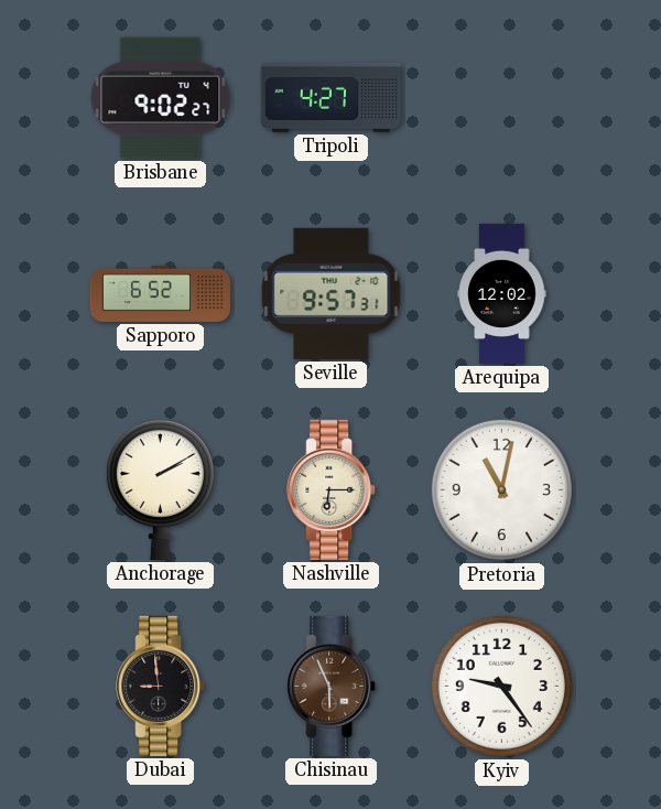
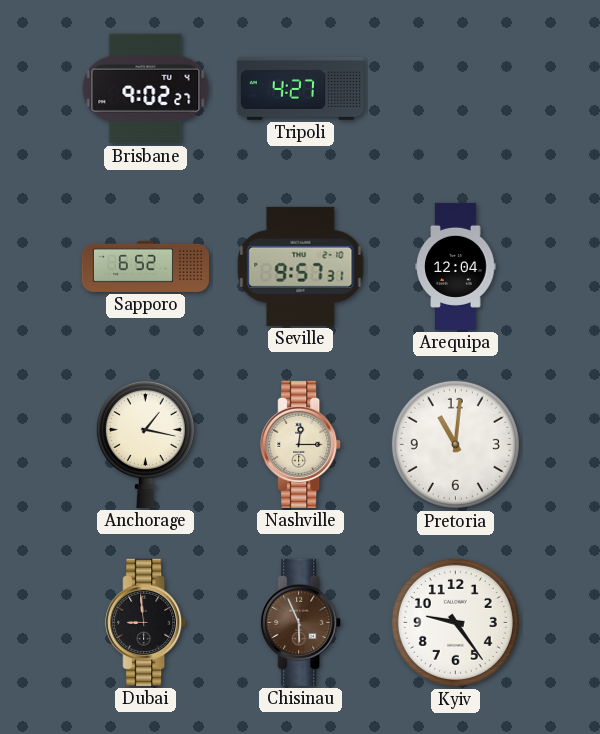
Arequipa: 12:02 -> 12:04 (456, 266)
Anchorage: 2:10 -> 1:17 (145, 444)
Nashville: 6:15 -> 12:15 (301, 444)
Pretoria: 11:02 -> 11:01 (455, 444)
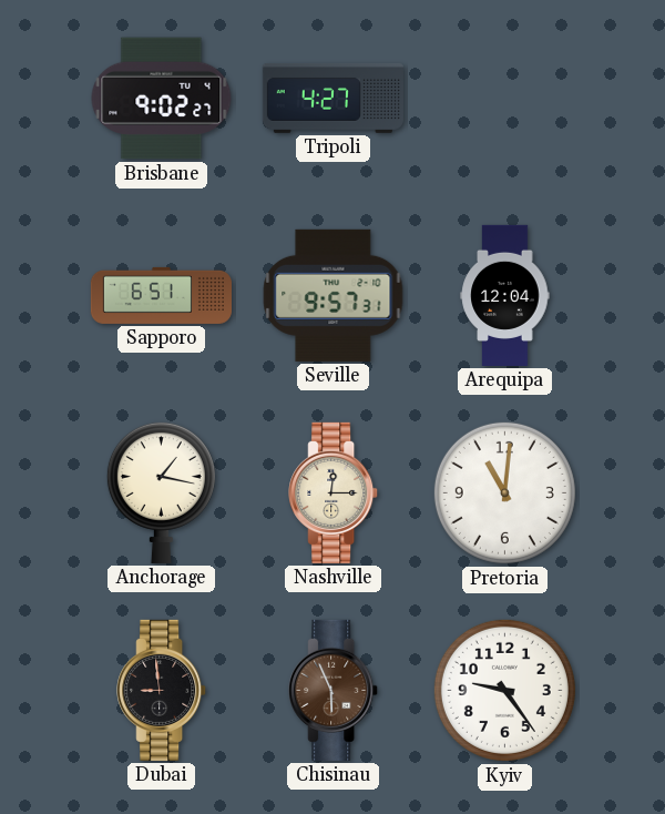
Sapporo: 6:52 -> 6:51 (161, 295)
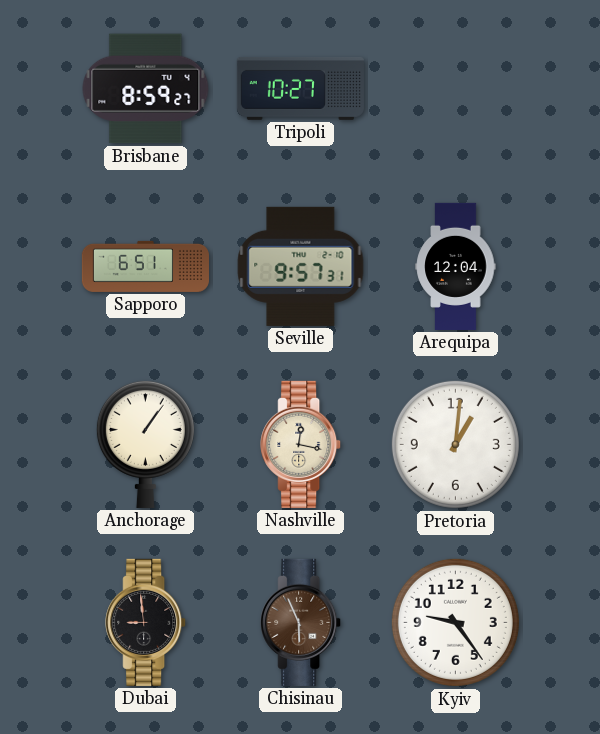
Brisbane: 9:02 -> 8:59 (146, 89)
Tripoli: 4:27 -> 10:27 (300, 89)
Anchorage: 1:17 -> 1:06 (145, 444)
Nashville: 12:15 -> 12:17 (301, 444)
Pretoria: 11:01 -> 1:01 (455, 444)
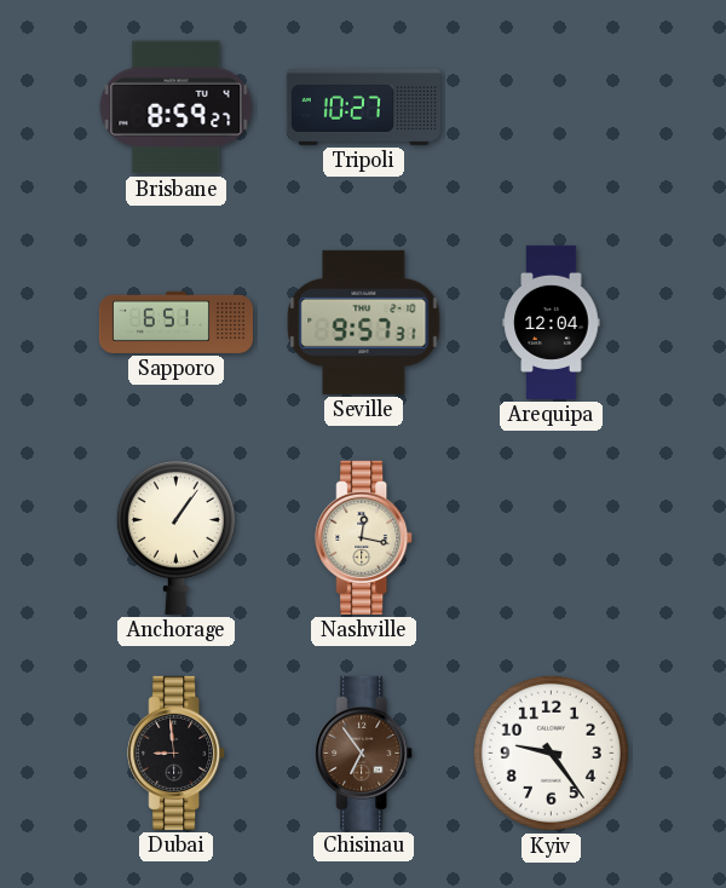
Pretoria: 1:01 -> none (455, 444)
Chisinau: 5:56 -> 6:54 (364, 753)
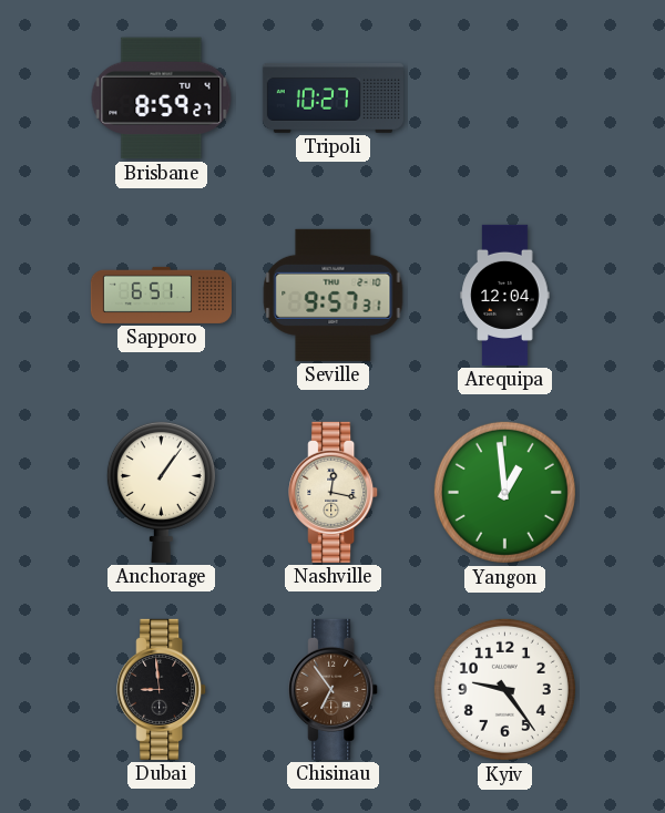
Yangon: none -> 12:59 (504, 492)
